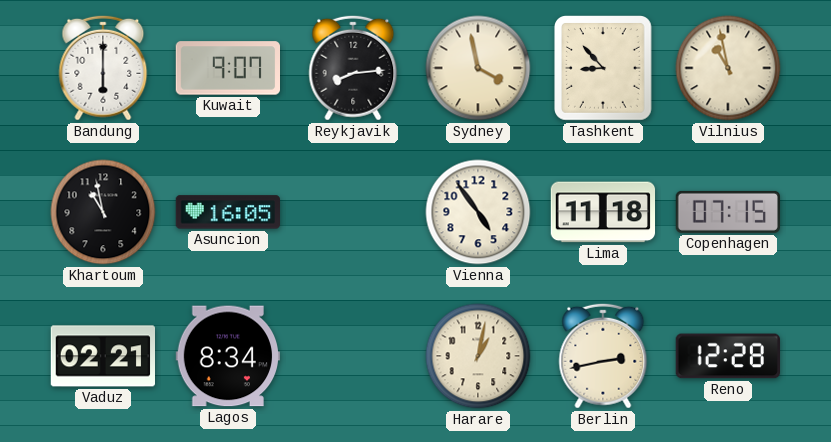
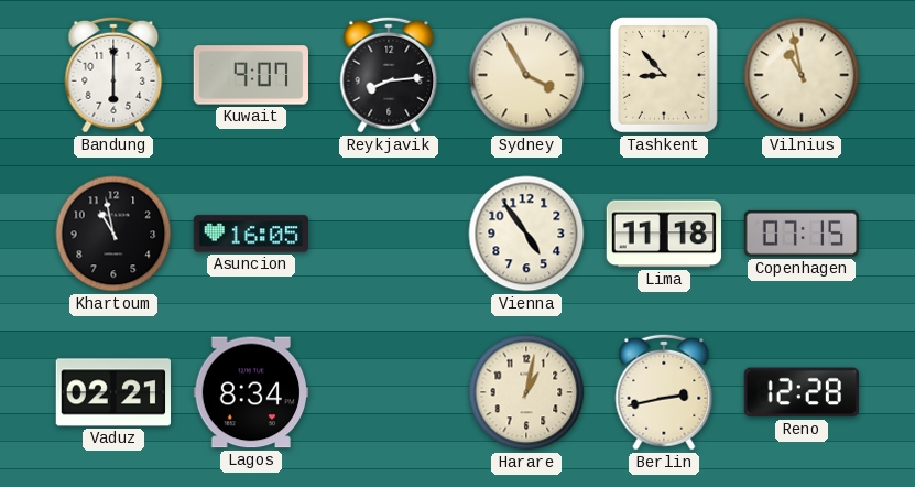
Sydney: 3:58 -> 3:55 (526, 75)
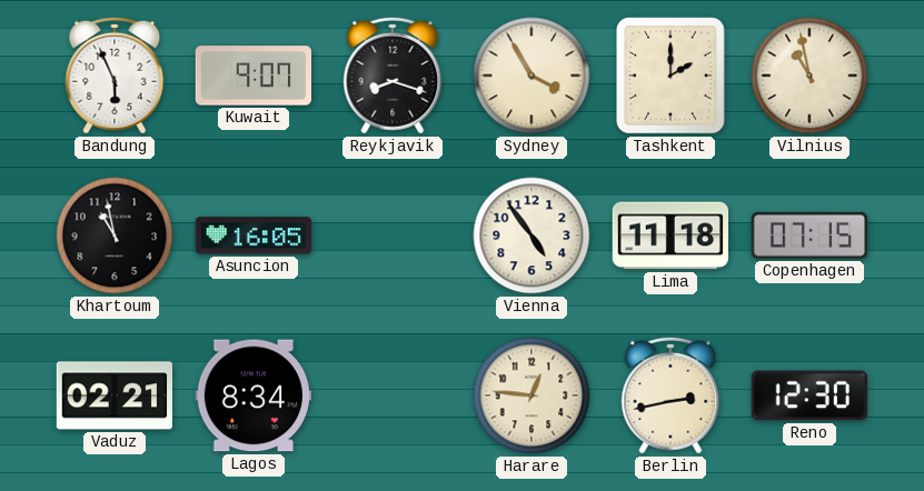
Bandung: 6:00 -> 5:56 (115, 76)
Reykjavik: 8:14 -> 8:18 (393, 76)
Tashkent: 8:53 -> 2:00 (672, 77)
Harare: 1:02 -> 12:46 (531, 395)
Reno: 12:28 -> 12:30 (808, 395)
